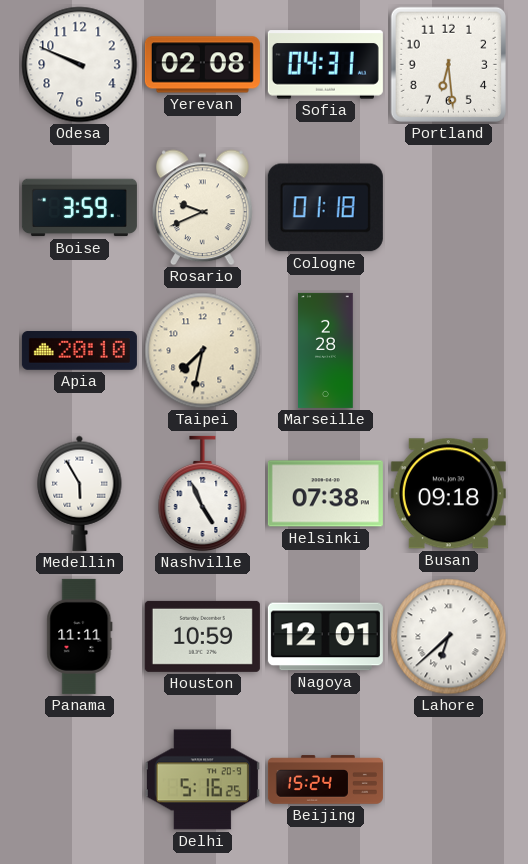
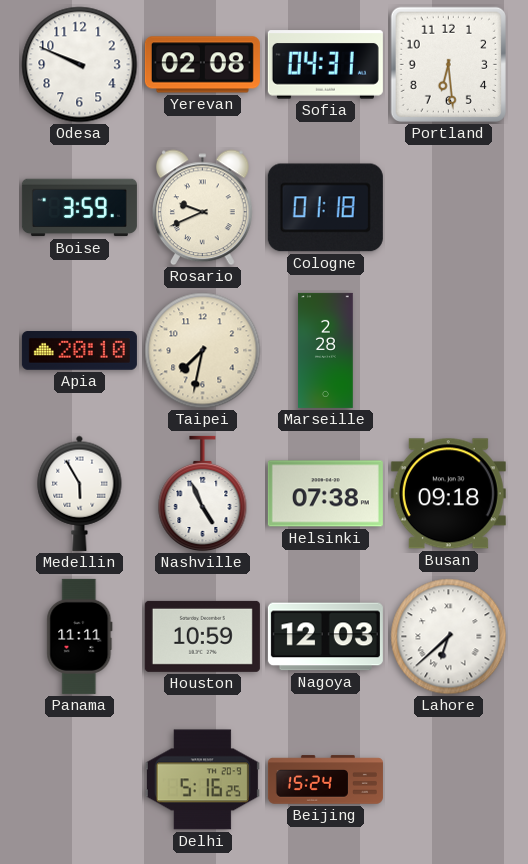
Nagoya: 12:01 -> 12:03 (325, 637)
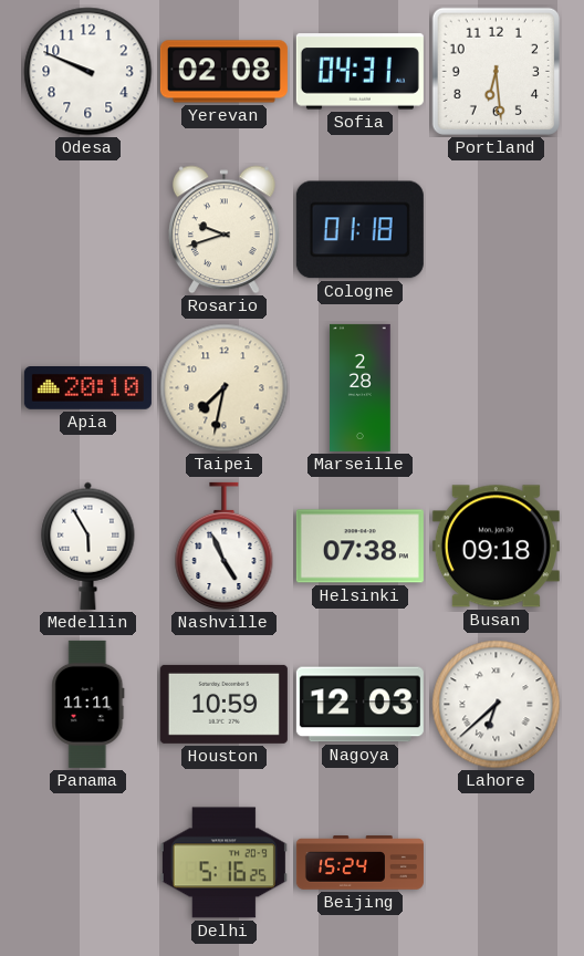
Boise: 3:59 -> none (79, 208)
Rosario: 9:41 -> 9:42 (225, 230)
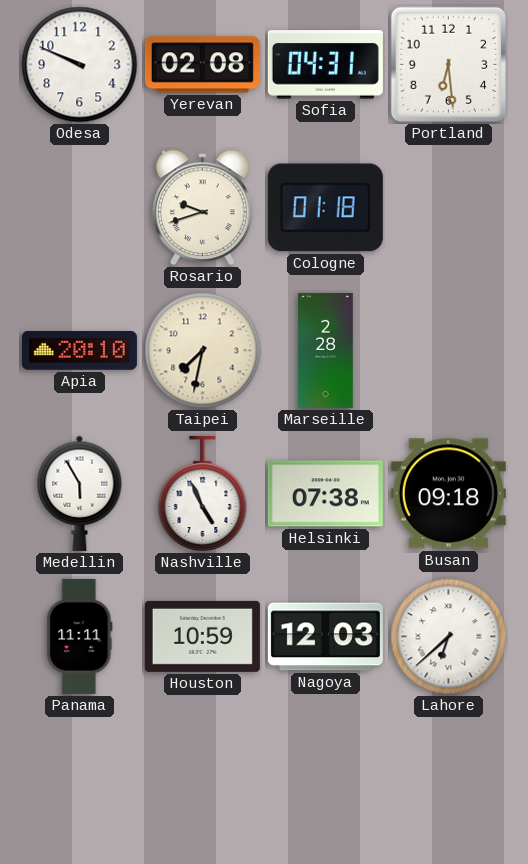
Delhi: 5:16 -> none (223, 863)
Beijing: 15:24 -> none (359, 863)
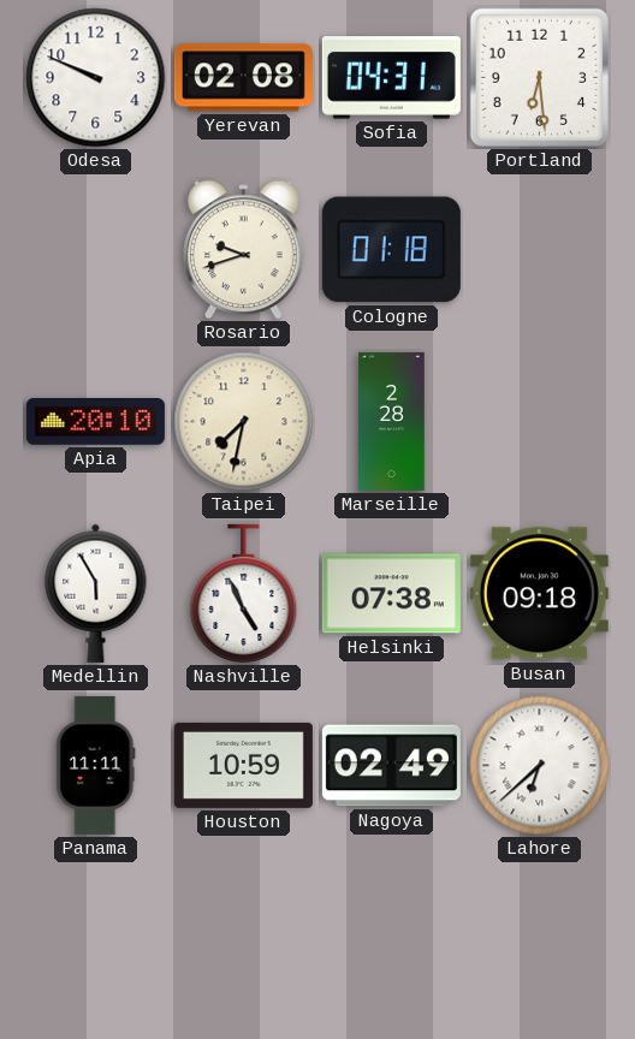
Nagoya: 12:03 -> 02:49 (391, 766)
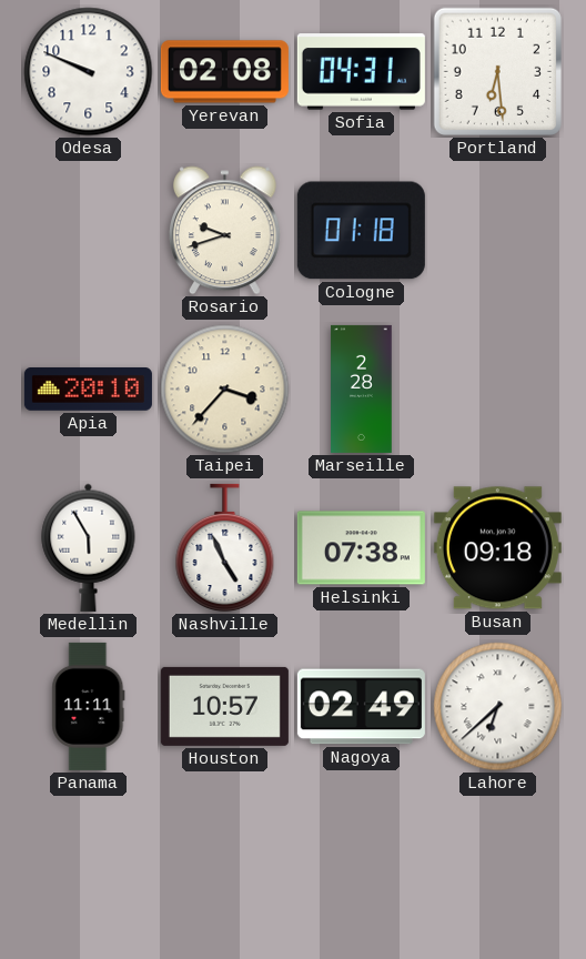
Taipei: 7:32 -> 3:37 (225, 390)
Houston: 10:59 -> 10:57 (224, 706)
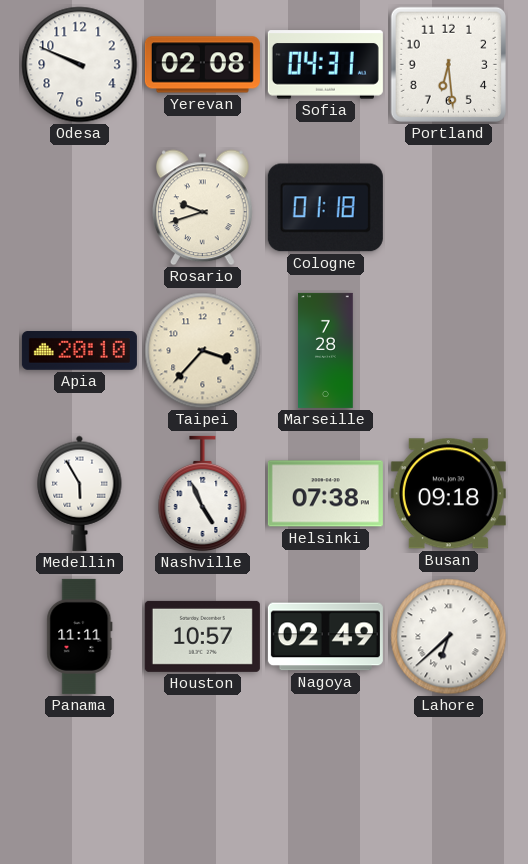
Marseille: 2:28 -> 7:28 (326, 350)
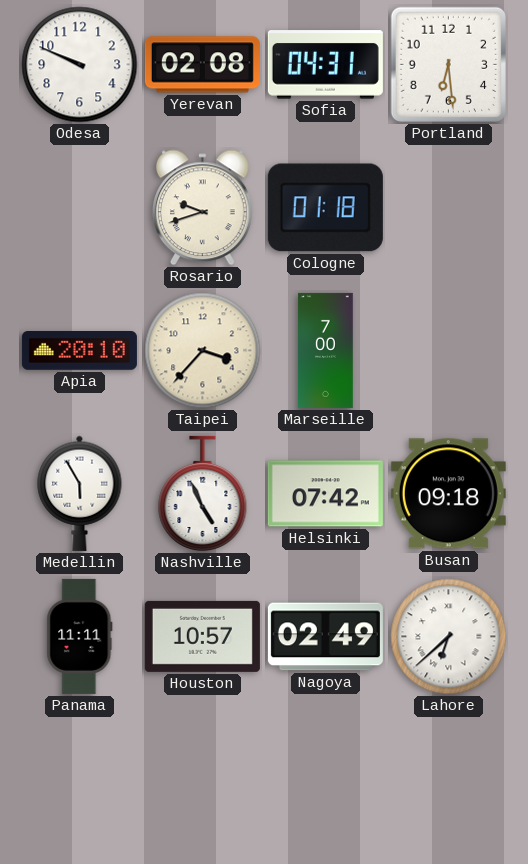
Marseille: 7:28 -> 7:00 (326, 350)
Helsinki: 07:38 -> 07:42 (325, 494)
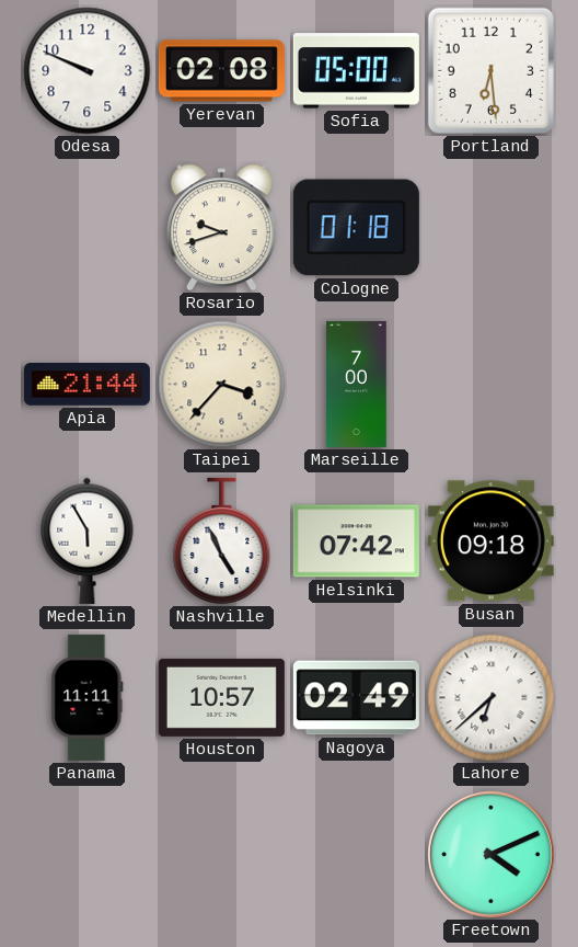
Sofia: 04:31 -> 05:00 (356, 71)
Apia: 20:10 -> 21:44 (86, 385)
Freetown: none -> 4:11 (492, 855)
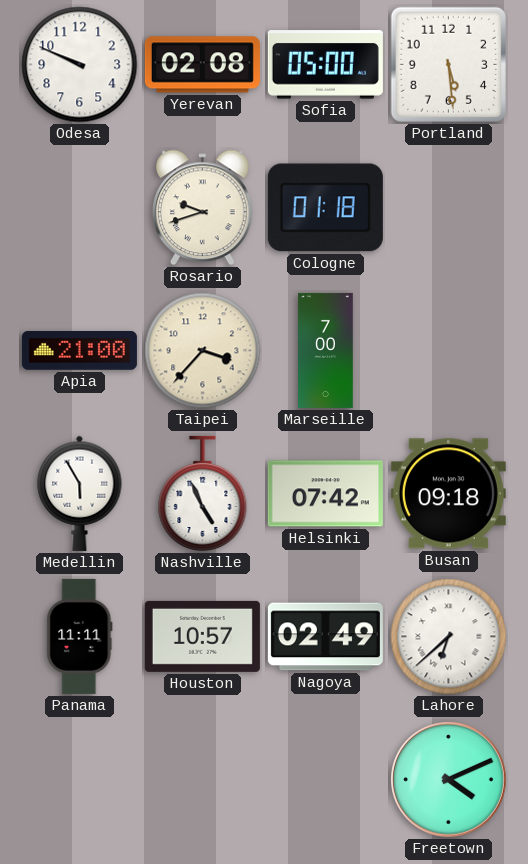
Portland: 6:29 -> 5:29 (448, 64)
Apia: 21:44 -> 21:00 (79, 351)
